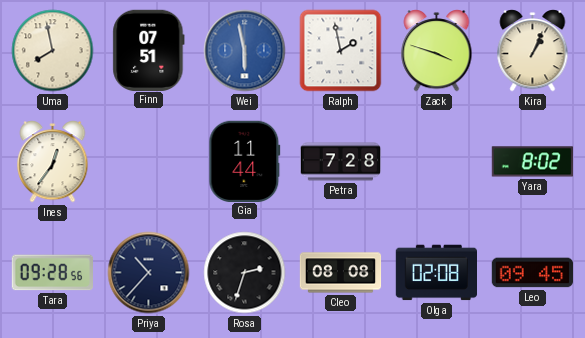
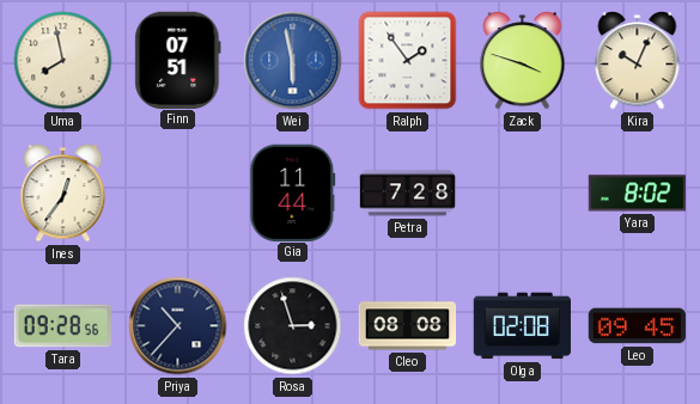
Ralph: 1:58 -> 1:54 (408, 61)
Kira: 1:04 -> 10:04 (638, 61)
Rosa: 2:33 -> 2:57 (293, 326)
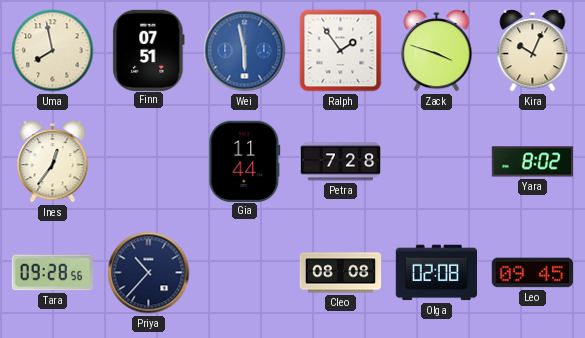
Rosa: 2:57 -> none (293, 326)
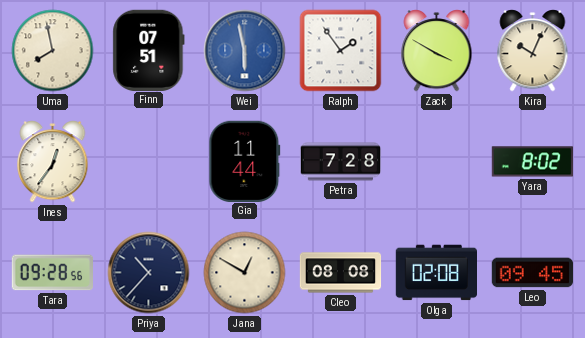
Zack: 3:48 -> 3:50 (437, 51)
Jana: none -> 12:50 (245, 273)
